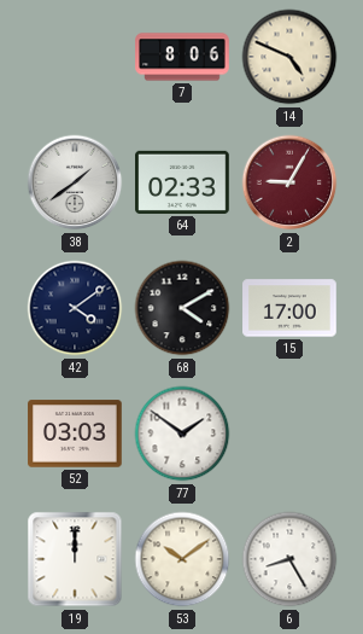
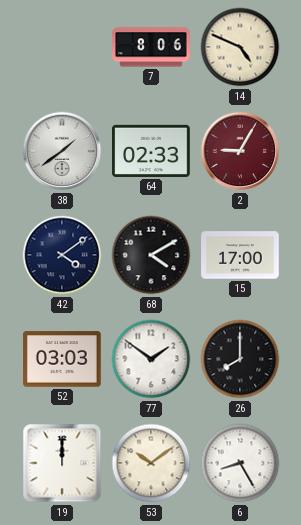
26: none -> 8:00 (240, 359)
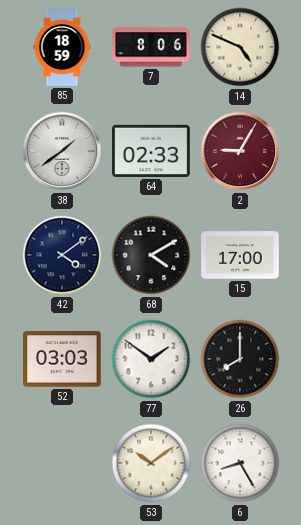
85: none -> 18:59 (62, 47)
19: 12:00 -> none (62, 463)
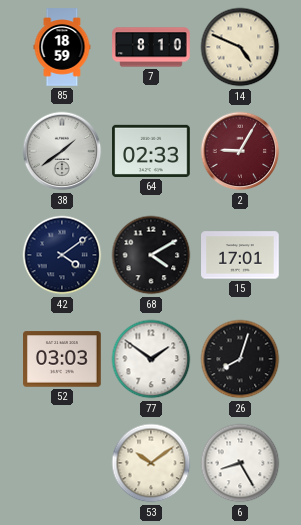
7: 8:06 -> 8:10 (151, 47)
15: 17:00 -> 17:01 (240, 255)
26: 8:00 -> 8:03 (240, 359)
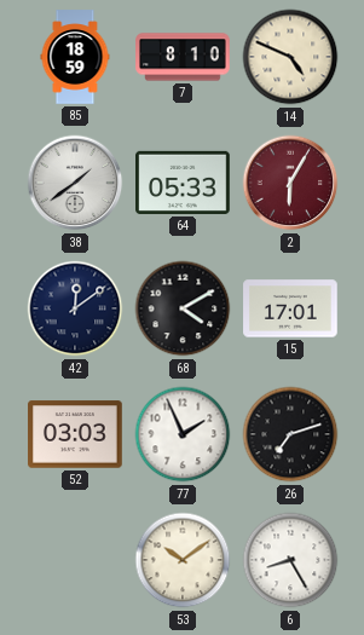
64: 02:33 -> 05:33 (183, 183)
2: 9:05 -> 6:05 (290, 183)
42: 4:09 -> 12:09 (75, 308)
77: 1:51 -> 1:56 (183, 434)
26: 8:03 -> 7:12 (290, 434)
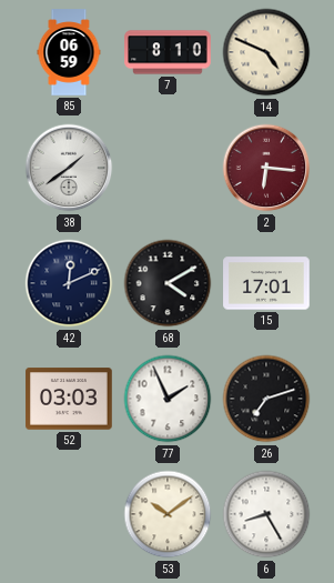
85: 18:59 -> 06:59 (69, 52)
64: 05:33 -> none (183, 183)
2: 6:05 -> 6:16 (266, 168)
42: 12:09 -> 12:11 (69, 283)
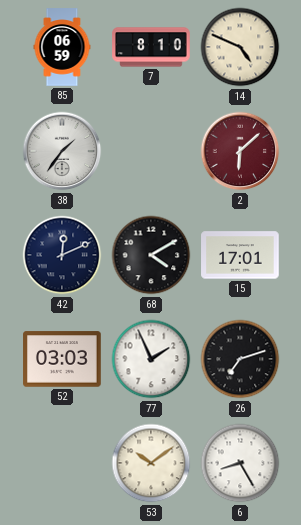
38: 1:39 -> 1:36 (62, 151)
2: 6:16 -> 6:08 (240, 151)
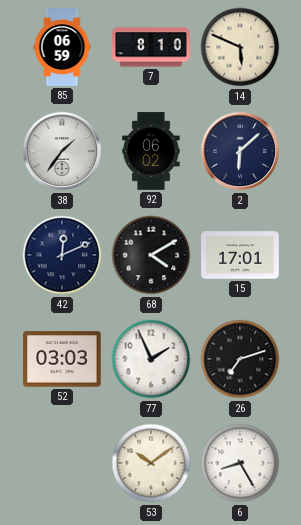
14: 4:49 -> 5:49 (240, 47)
92: none -> 06:02 (151, 151)
2 dial: burgundy -> navy (240, 151)
